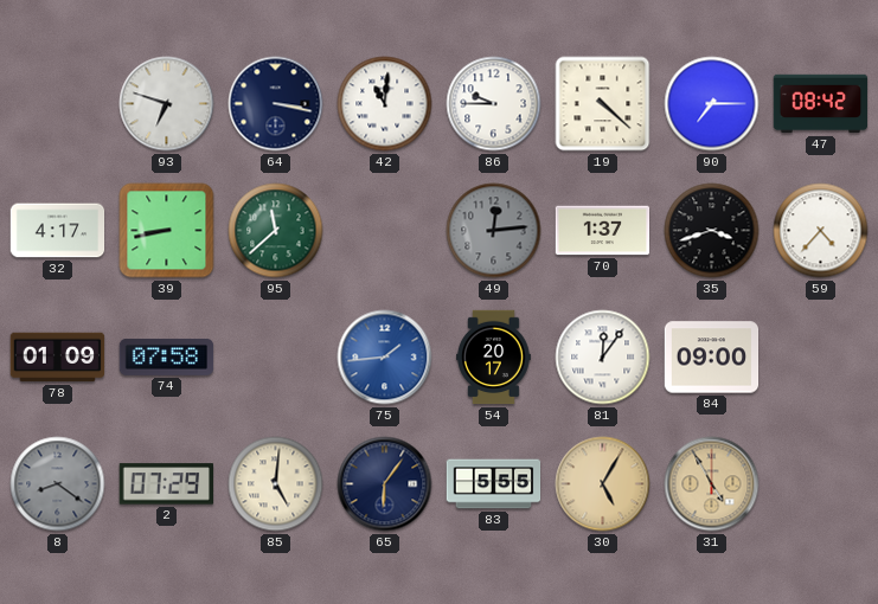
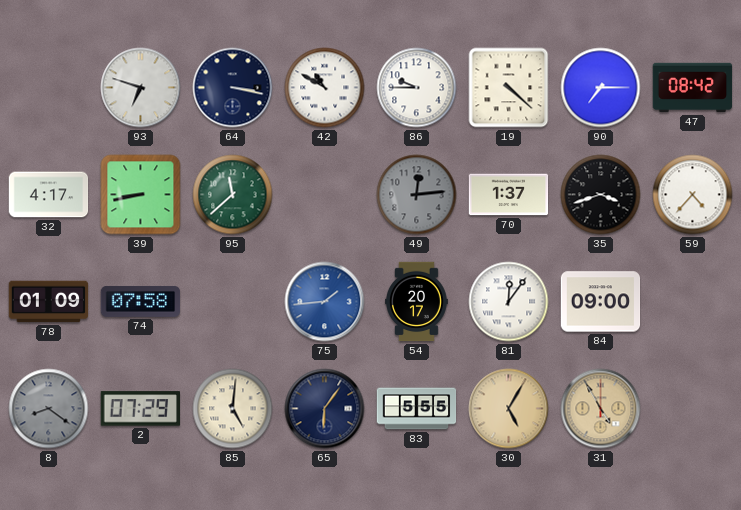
42: 11:01 -> 10:50 (325, 88)
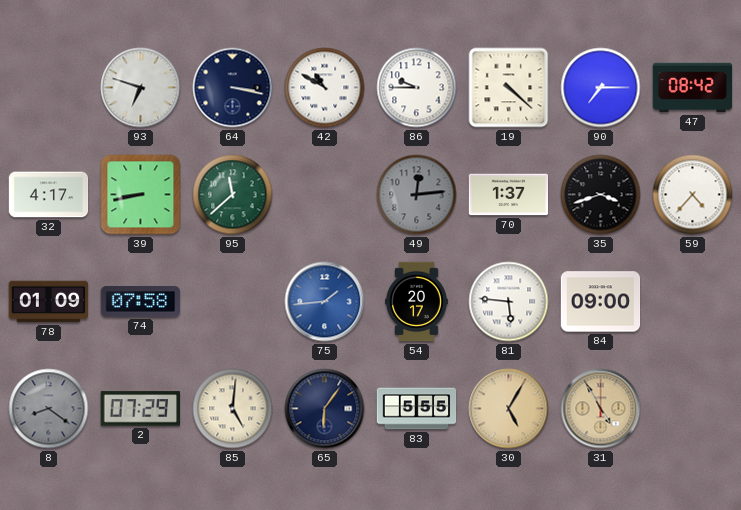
81: 12:06 -> 5:46 (509, 302)
